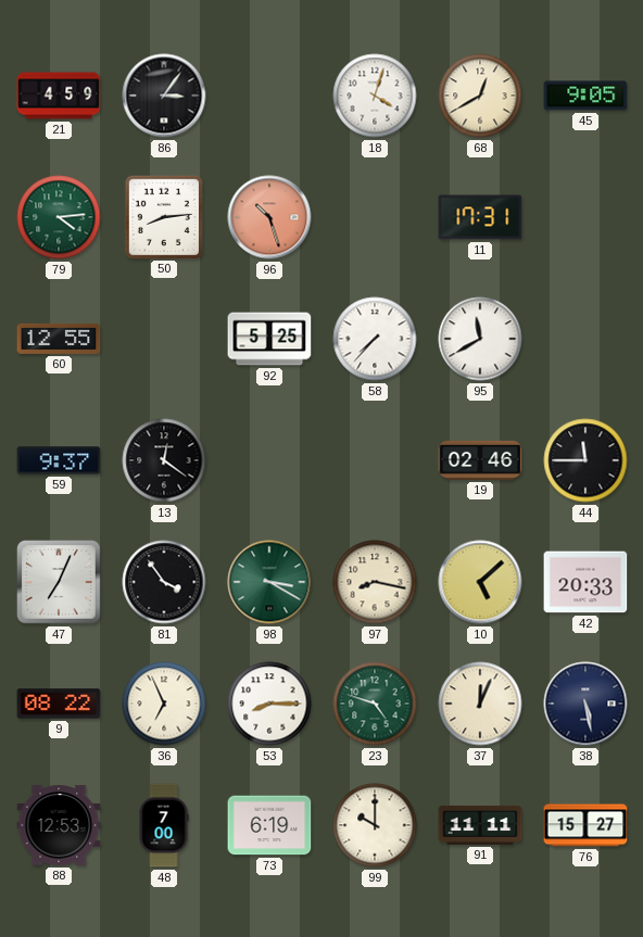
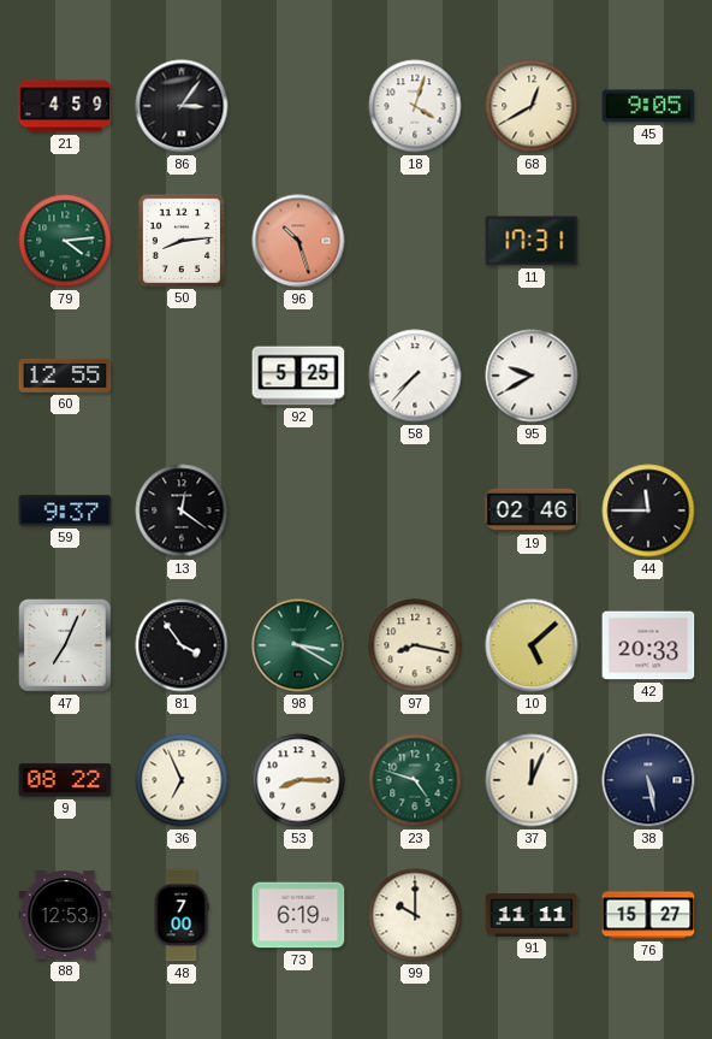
95: 11:40 -> 9:40 (532, 376)
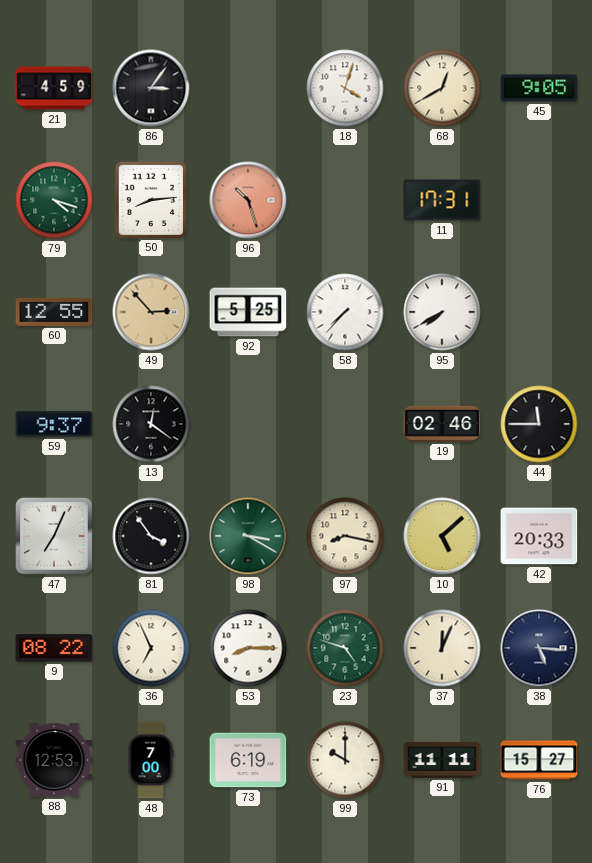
79: 4:14 -> 4:18 (54, 200)
49: none -> 2:53 (151, 312)
95: 9:40 -> 7:40 (442, 312)
38: 5:28 -> 5:16 (539, 648)
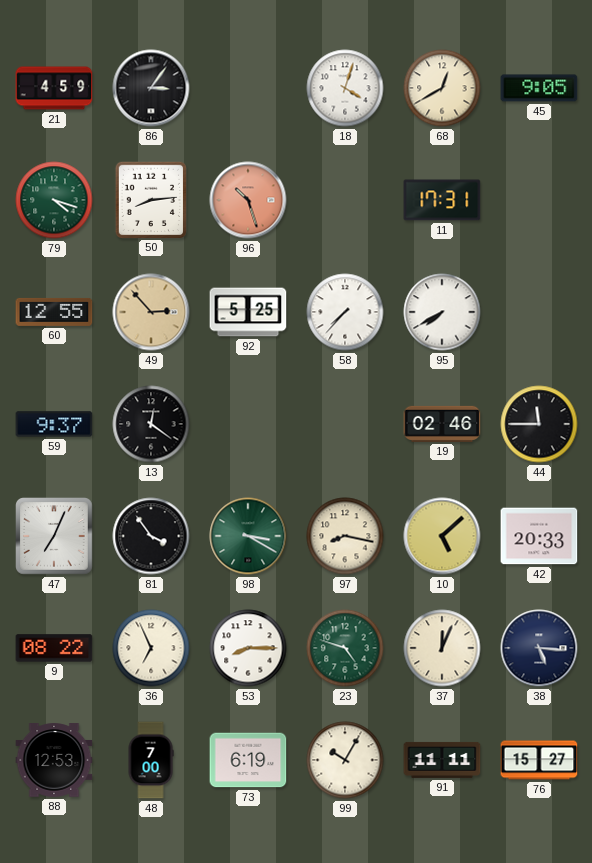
99: 10:00 -> 10:05 (345, 760)
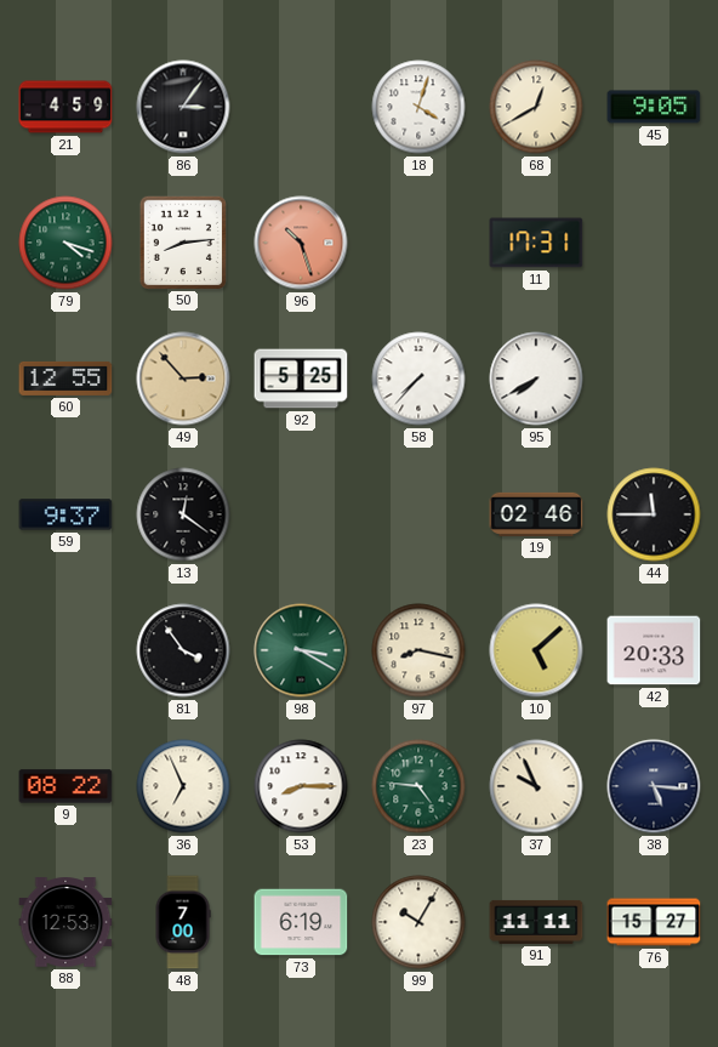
47: 7:04 -> none (55, 537)
23: 4:48 -> 4:46 (418, 786)
37: 12:04 -> 9:56 (536, 786)
